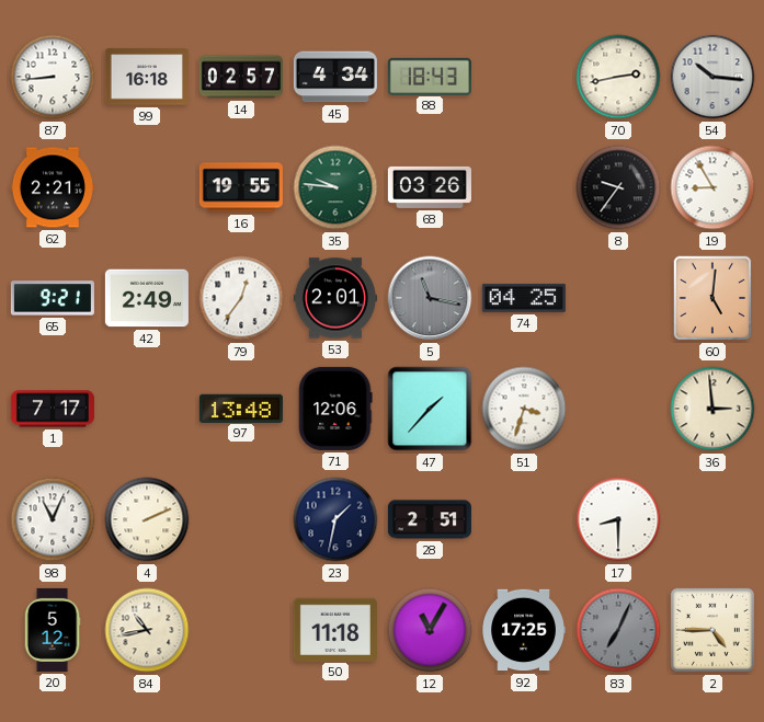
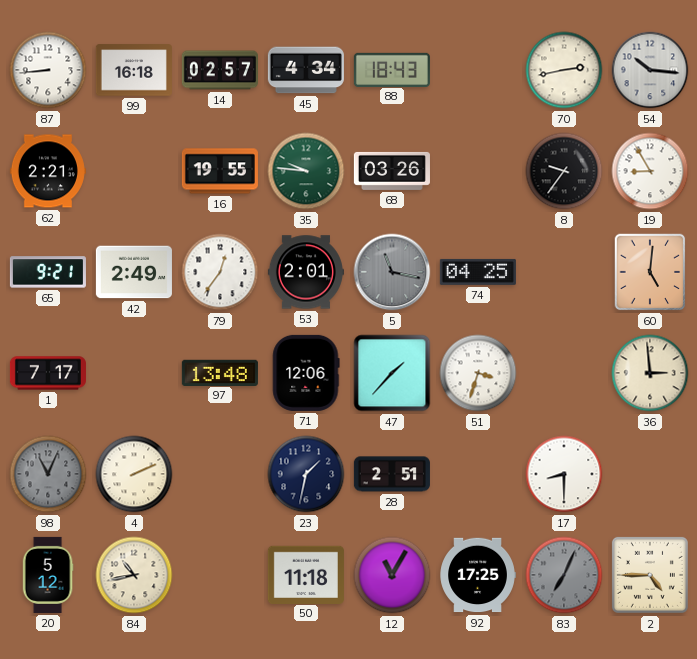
98 dial: white -> grey (48, 474)
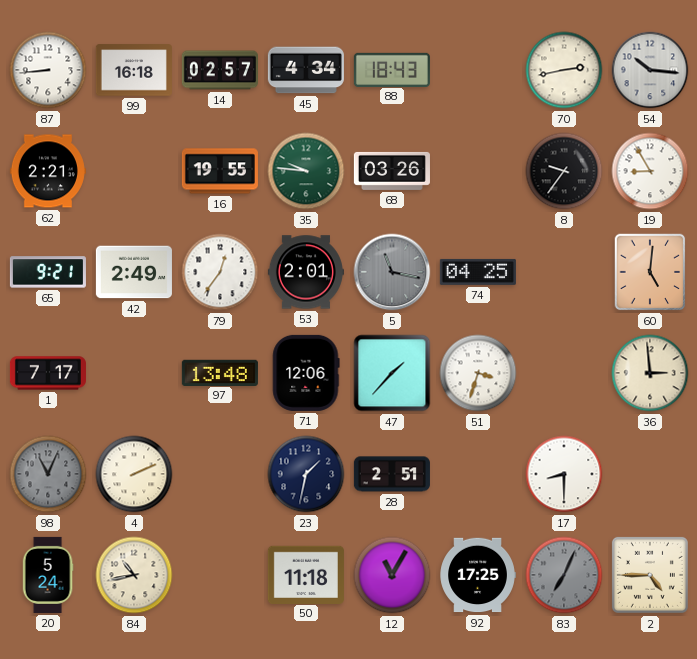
20: 5:12 -> 5:24 (48, 575)
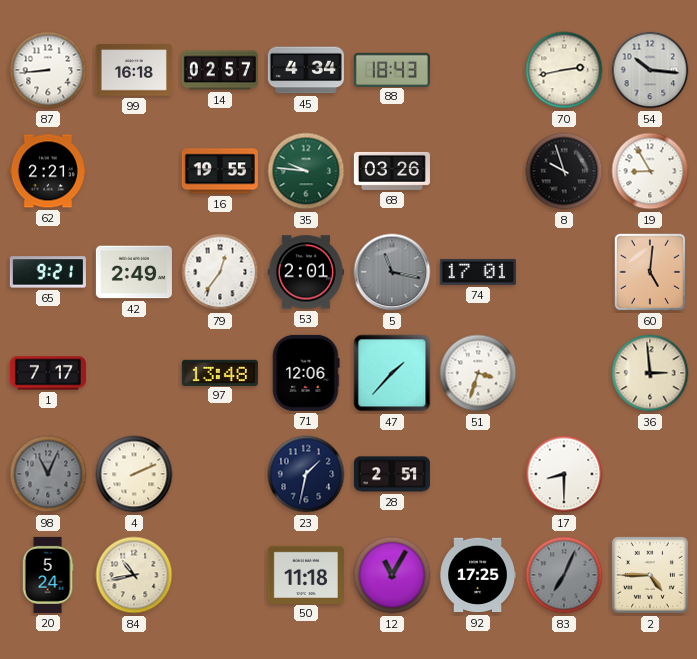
8: 9:36 -> 9:57 (564, 171)
74: 04:25 -> 17:01 (478, 272)
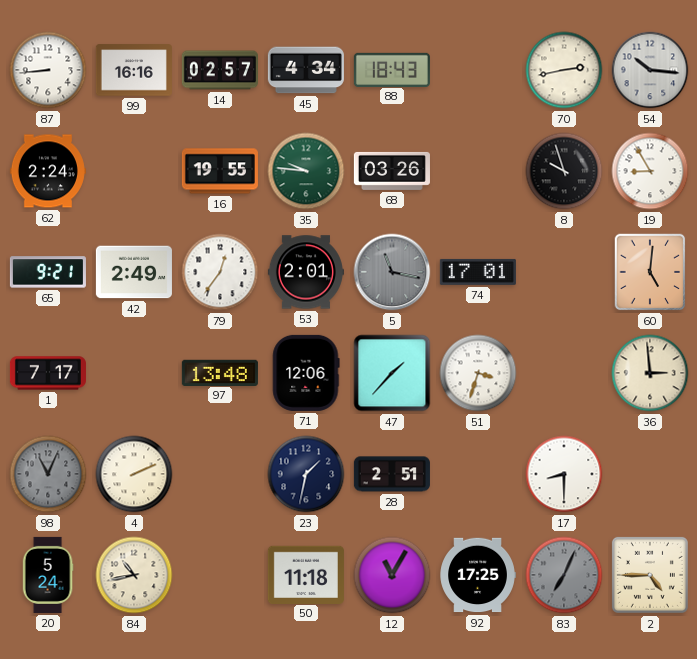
99: 16:18 -> 16:16 (134, 70)
62: 2:21 -> 2:24 (48, 171)
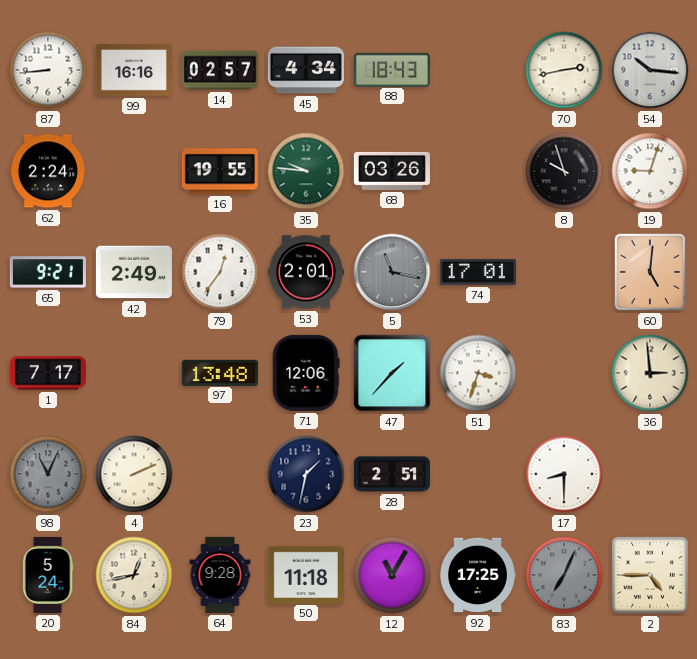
19: 8:55 -> 9:03 (650, 171)
84: 10:43 -> 12:43 (134, 575)
64: none -> 9:28 (220, 575)
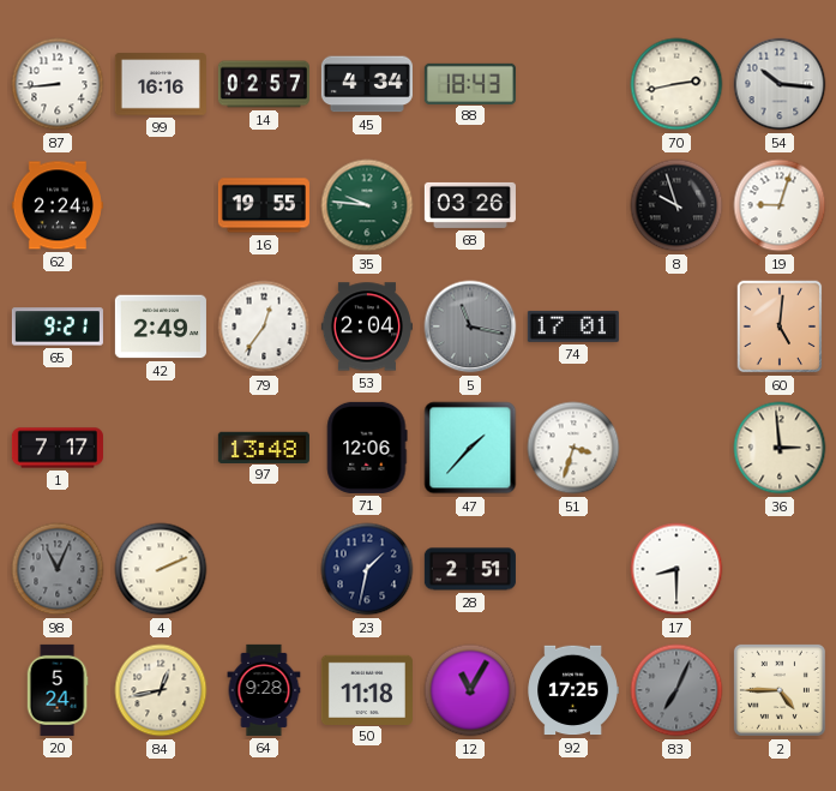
53: 2:01 -> 2:04 (367, 326)
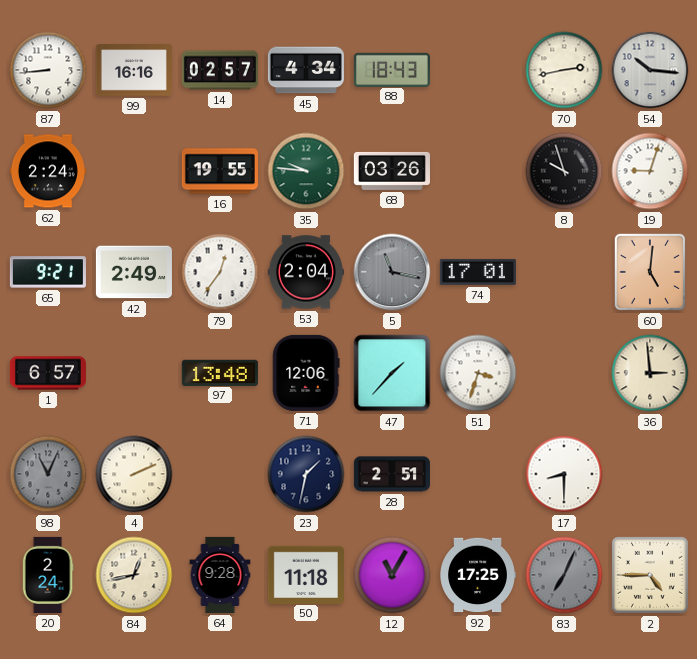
1: 7:17 -> 6:57 (48, 373)
20: 5:24 -> 2:24 (48, 575)
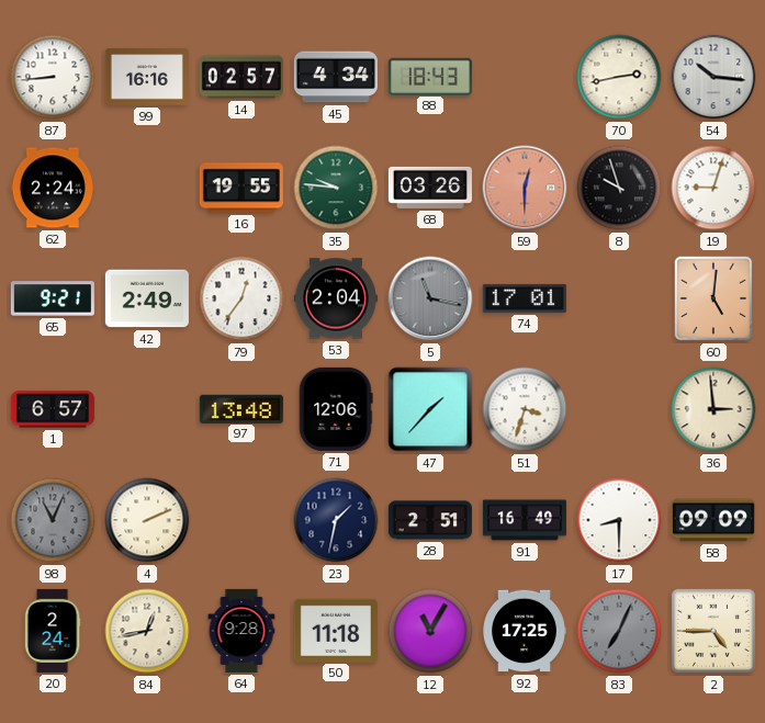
59: none -> 12:30 (525, 188)
91: none -> 16:49 (525, 520)
58: none -> 09:09 (713, 520)
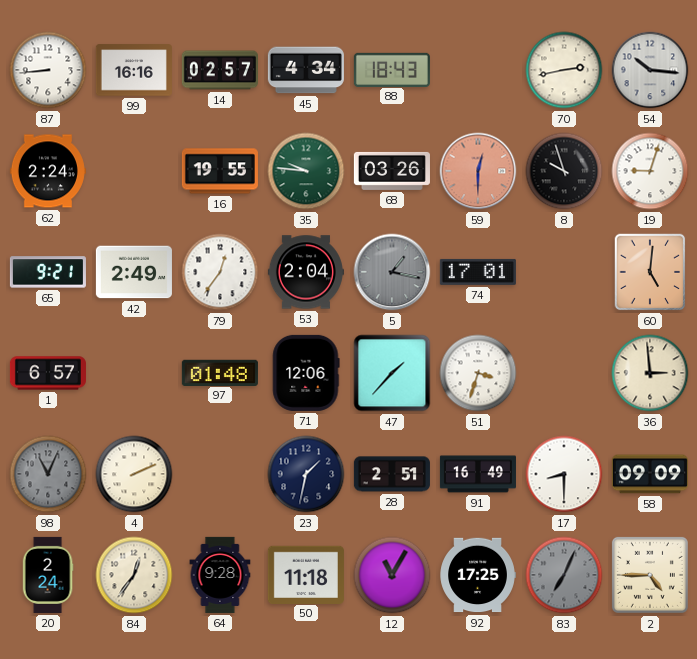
5: 11:17 -> 1:17 (392, 272)
97: 13:48 -> 01:48 (220, 372)
84: 12:43 -> 12:36 (134, 575)
